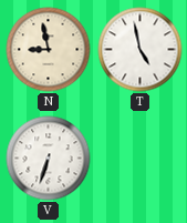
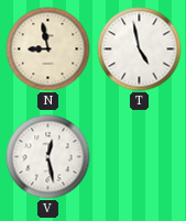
V: 6:33 -> 12:28 (48, 157)
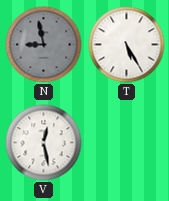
N dial: cream -> grey (44, 45)
T: 4:58 -> 5:25 (127, 45)
